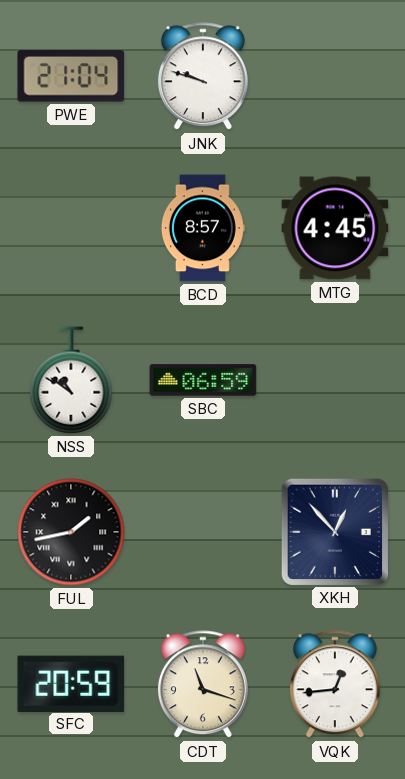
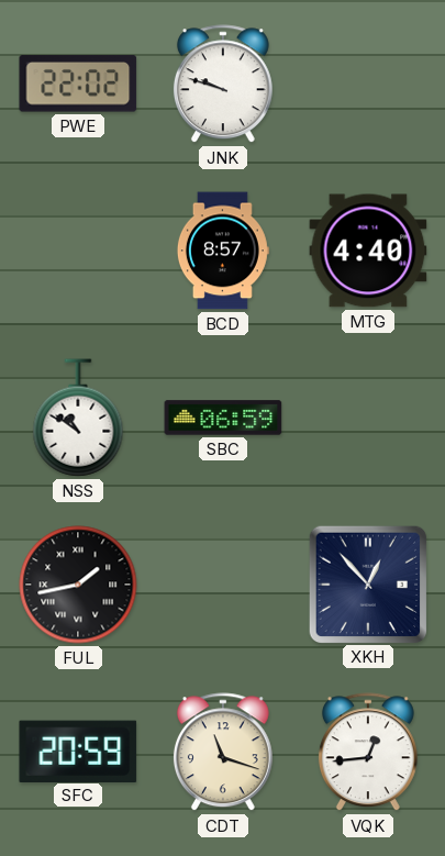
PWE: 21:04 -> 22:02 (78, 84)
MTG: 4:45 -> 4:40 (368, 251)
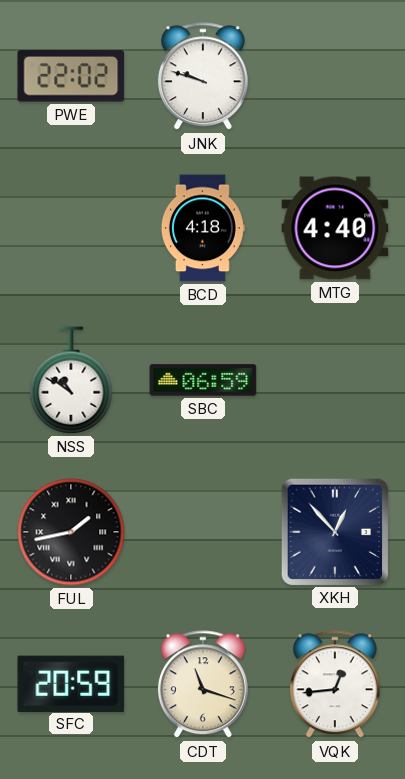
BCD: 8:57 -> 4:18 (203, 228)
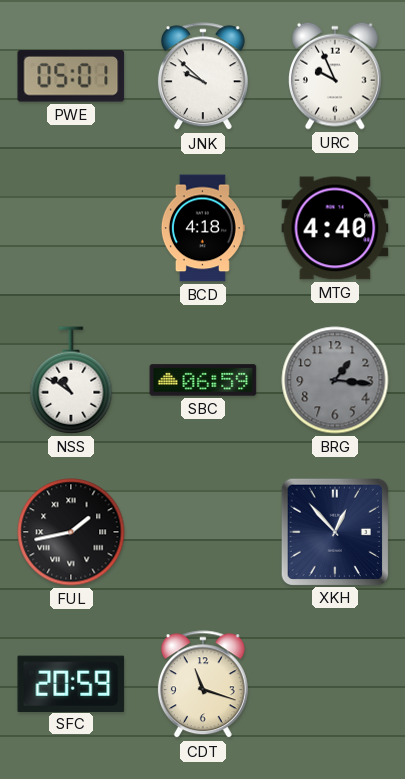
PWE: 22:02 -> 05:01 (71, 76)
JNK: 9:48 -> 9:52 (203, 77)
URC: none -> 9:56 (336, 76)
BRG: none -> 1:16 (335, 380)
VQK: 12:44 -> none (335, 685)
